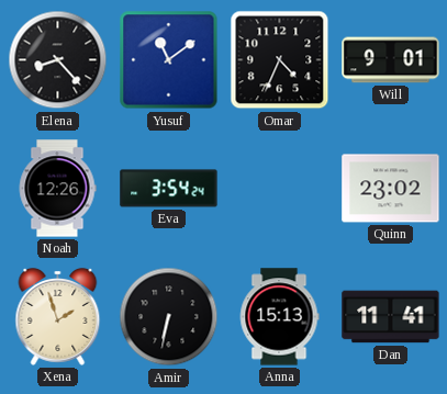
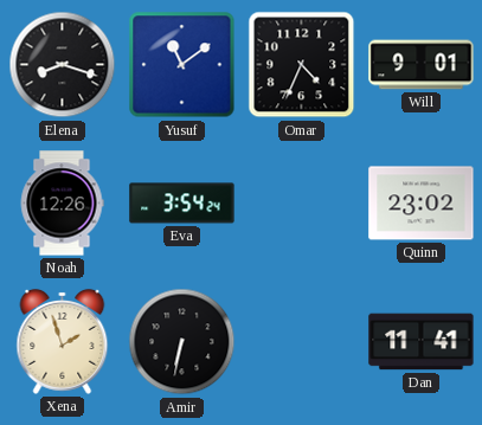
Elena: 8:23 -> 8:18 (63, 65)
Anna: 15:13 -> none (279, 317)
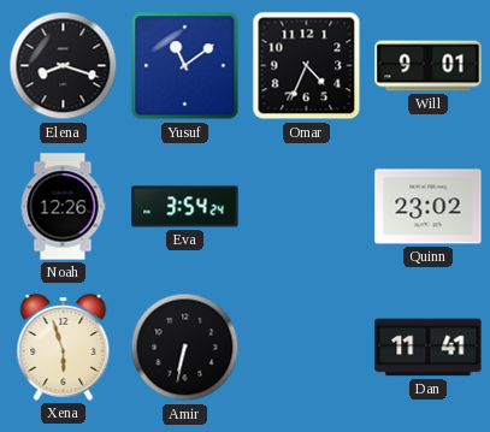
Xena: 1:57 -> 5:57 (64, 347)
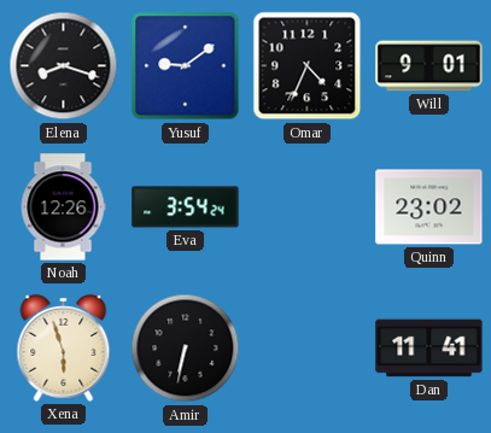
Yusuf: 11:09 -> 9:09 (186, 66)
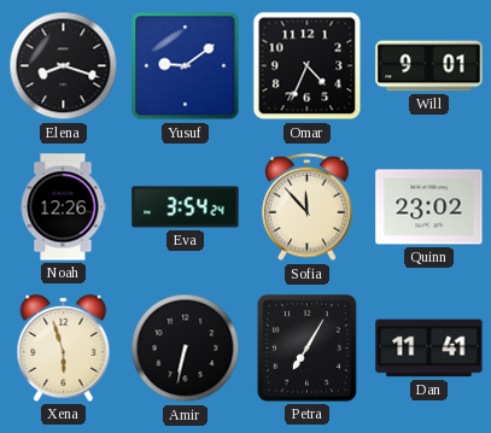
Sofia: none -> 11:53 (308, 207)
Petra: none -> 7:05 (306, 349)
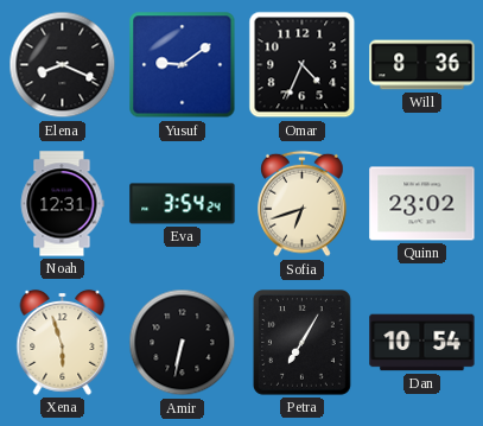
Elena: 8:18 -> 8:19 (63, 65)
Will: 9:01 -> 8:36 (422, 65)
Noah: 12:26 -> 12:31 (62, 204)
Sofia: 11:53 -> 6:42 (303, 204)
Dan: 11:41 -> 10:54 (422, 343)
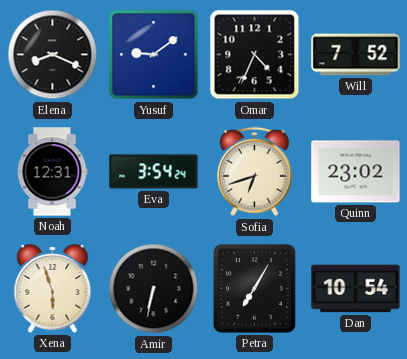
Will: 8:36 -> 7:52 (356, 55)
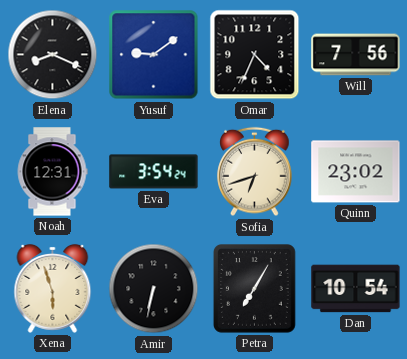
Will: 7:52 -> 7:56 (356, 55)
